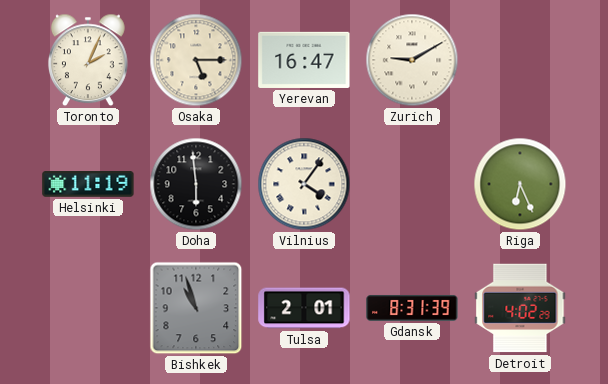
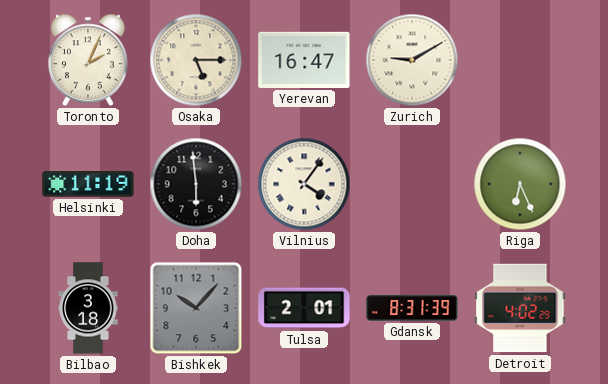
Bilbao: none -> 3:18 (88, 308)
Bishkek: 10:57 -> 10:07 (196, 308)
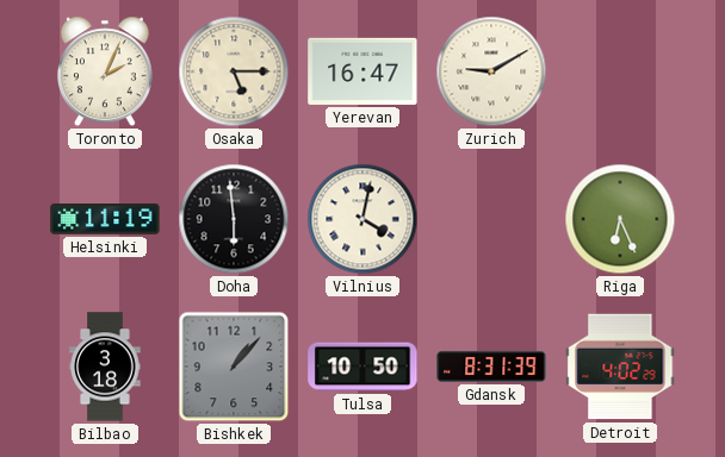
Vilnius: 4:06 -> 4:02 (362, 219)
Bishkek: 10:07 -> 1:07 (234, 367)
Tulsa: 2:01 -> 10:50 (362, 367)
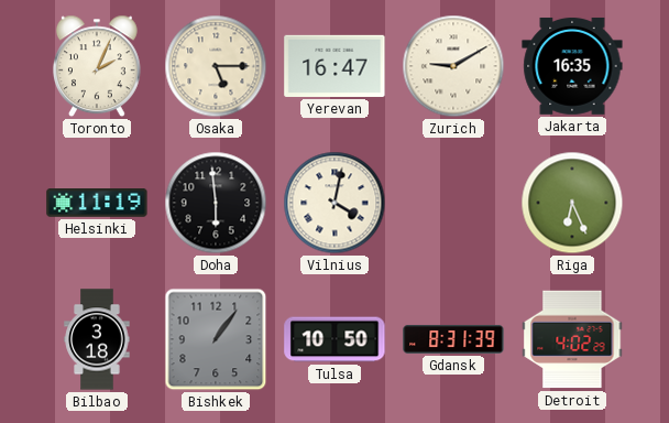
Jakarta: none -> 16:35 (572, 66)
Bishkek: 1:07 -> 1:06 (216, 339)
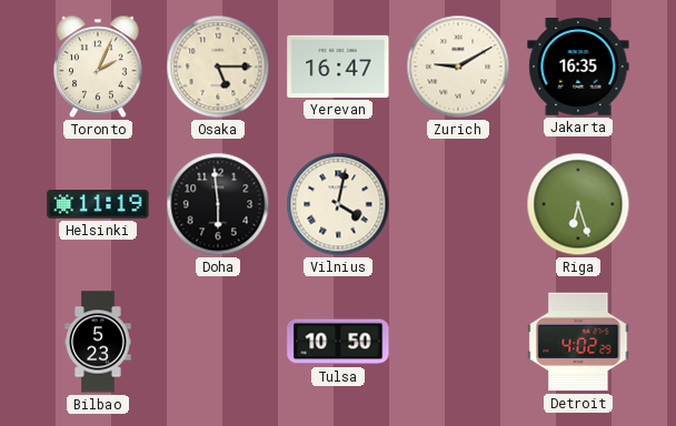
Riga: 6:26 -> 6:27 (578, 204)
Bilbao: 3:18 -> 5:23 (98, 342)
Bishkek: 1:06 -> none (216, 339)
Gdansk: 8:31 -> none (453, 339)
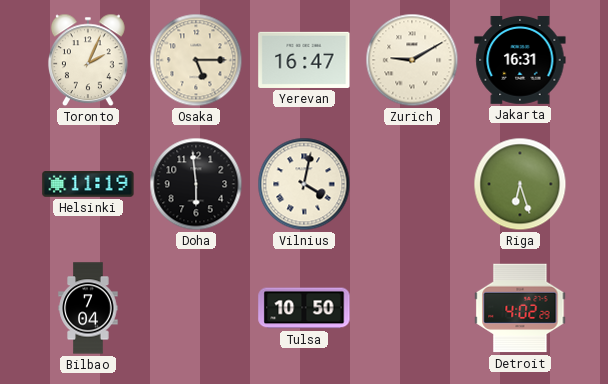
Jakarta: 16:35 -> 16:31 (520, 60)
Bilbao: 5:23 -> 7:04 (88, 308)
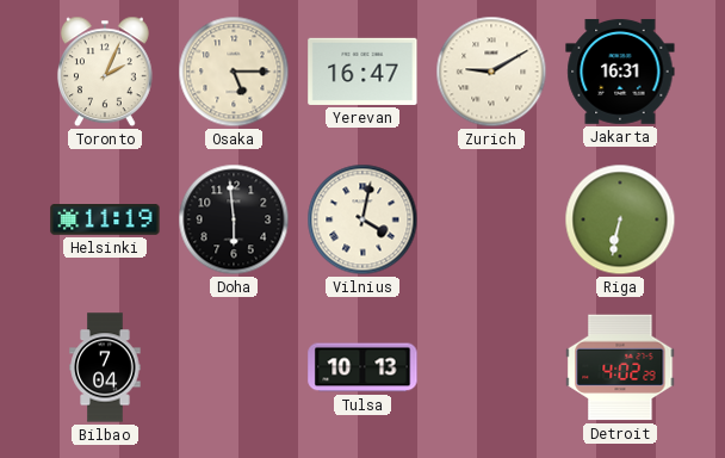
Riga: 6:27 -> 6:32 (620, 219)
Tulsa: 10:50 -> 10:13 (362, 367)
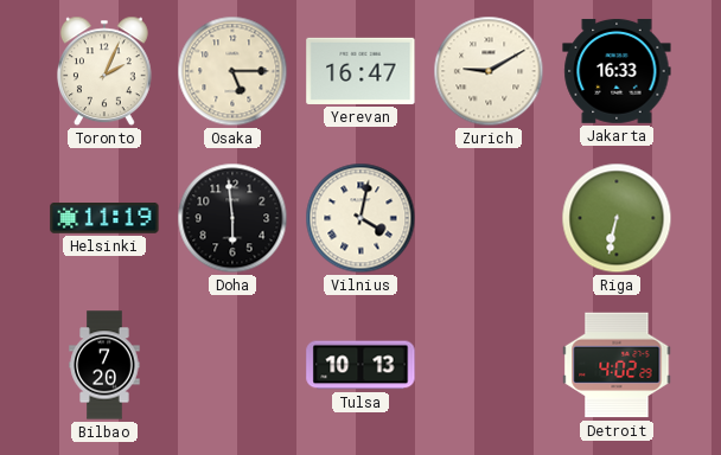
Jakarta: 16:31 -> 16:33 (617, 71)
Bilbao: 7:04 -> 7:20 (104, 365)
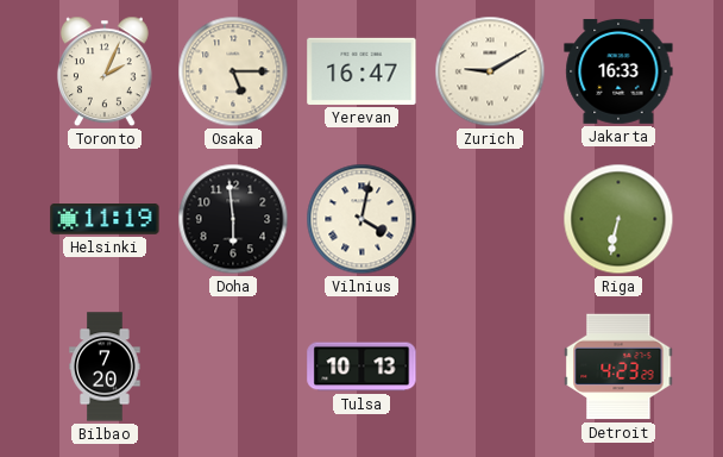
Detroit: 4:02 -> 4:23 (618, 367)
